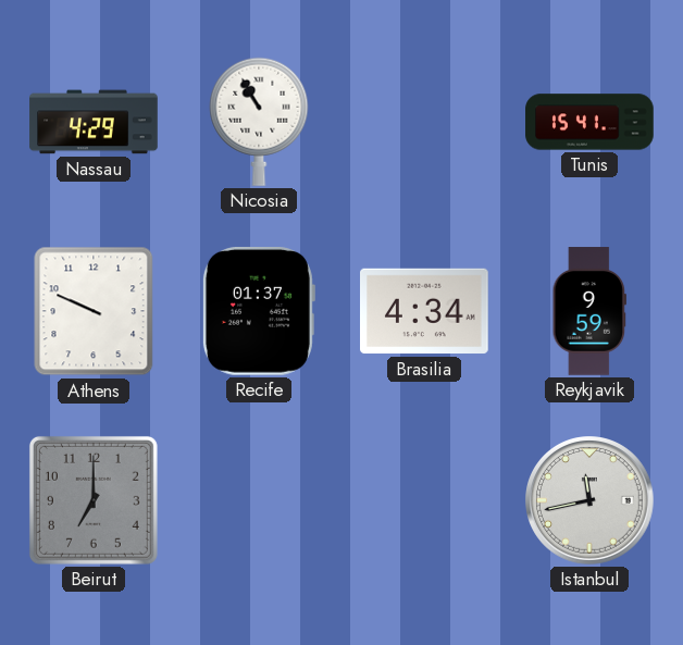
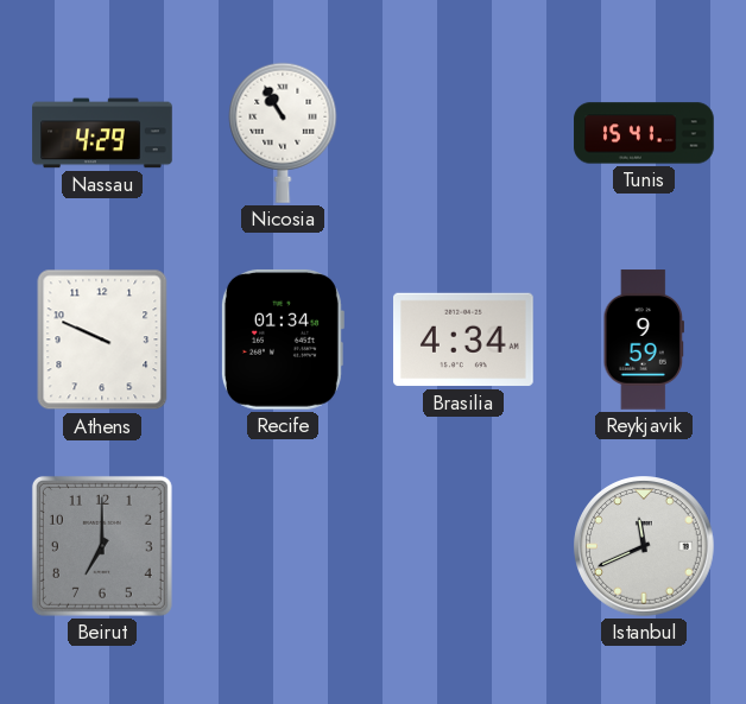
Recife: 01:37 -> 01:34 (282, 340)
Istanbul: 11:43 -> 11:41 (644, 546)
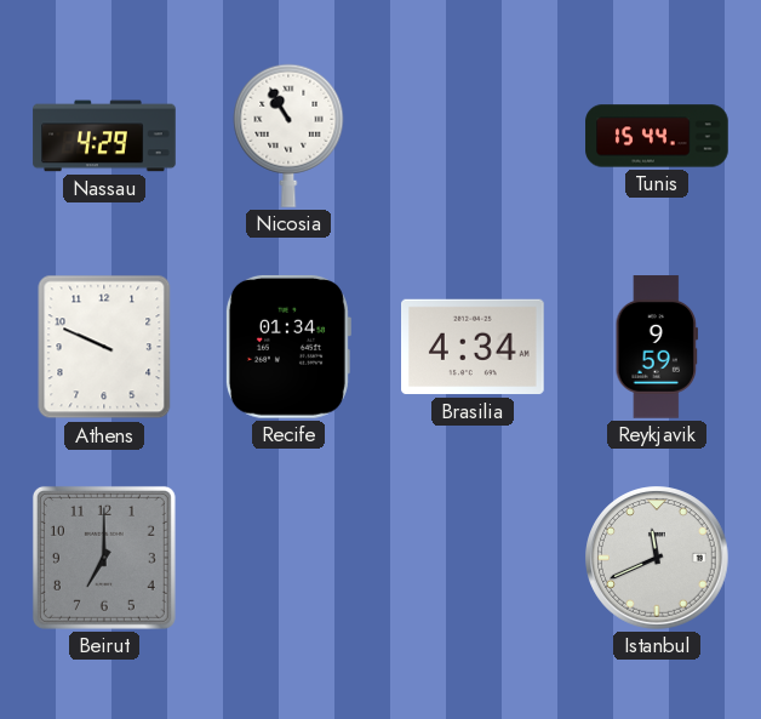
Tunis: 15:41 -> 15:44 (657, 136)
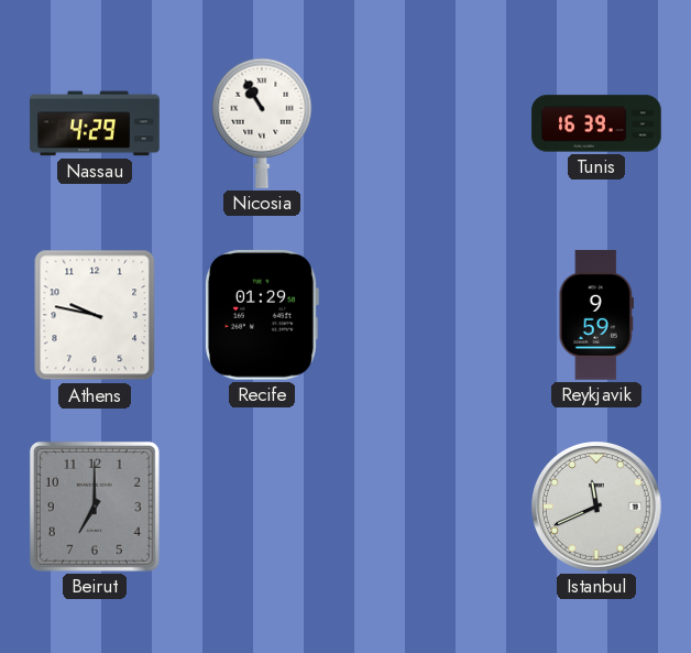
Tunis: 15:44 -> 16:39 (596, 123)
Athens: 9:49 -> 9:47 (95, 315)
Recife: 01:34 -> 01:29 (261, 315)
Brasilia: 4:34 -> none (474, 347)
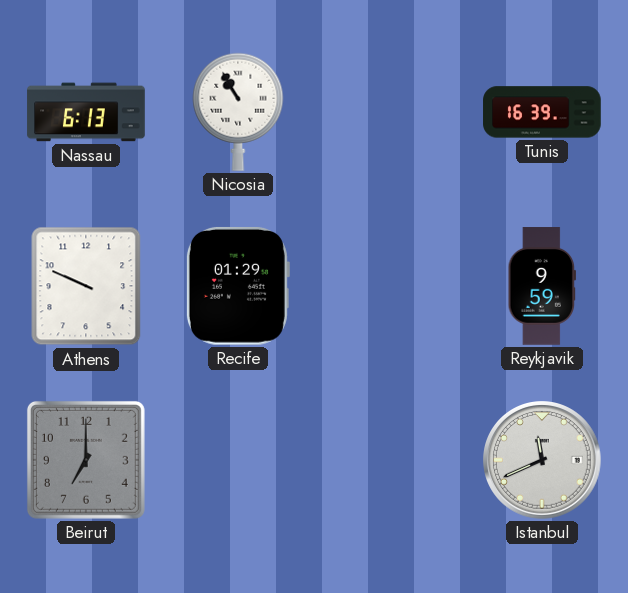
Nassau: 4:29 -> 6:13 (86, 112)
Athens: 9:47 -> 9:49 (86, 286)
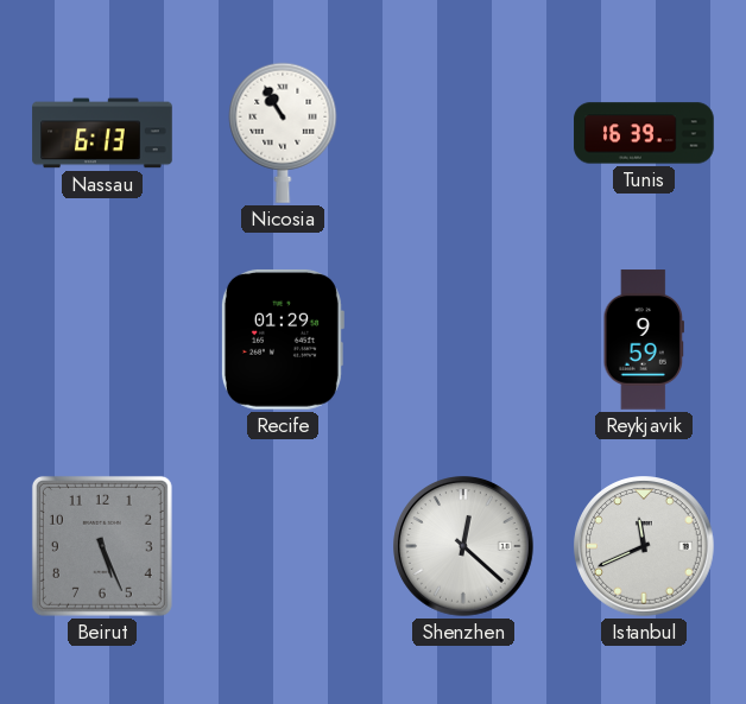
Athens: 9:49 -> none (86, 286)
Beirut: 7:00 -> 5:26 (102, 546)
Shenzhen: none -> 12:22 (463, 546)
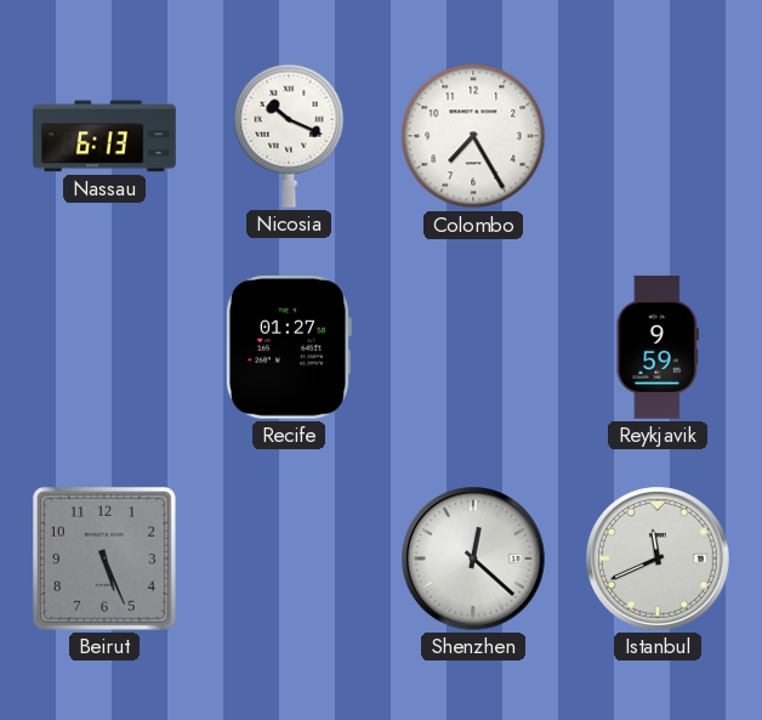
Nicosia: 10:55 -> 10:19 (289, 136)
Colombo: none -> 7:25 (473, 136)
Tunis: 16:39 -> none (644, 133)
Recife: 01:29 -> 01:27 (288, 347)
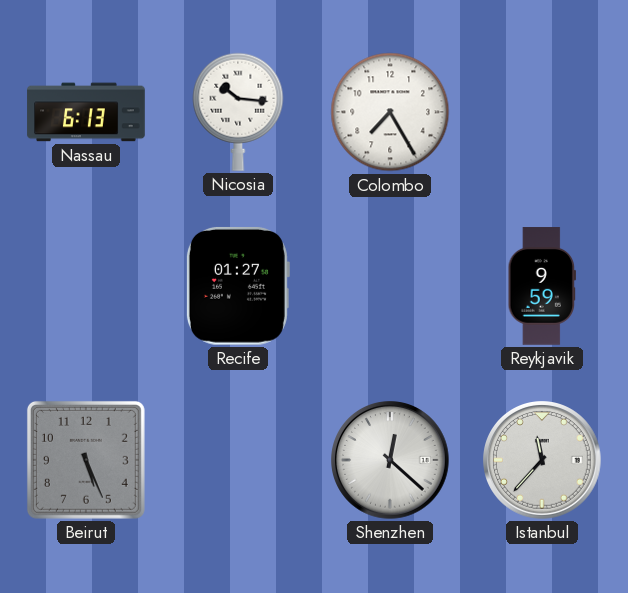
Nicosia: 10:19 -> 10:16 (238, 112)
Istanbul: 11:41 -> 11:37 (542, 460)
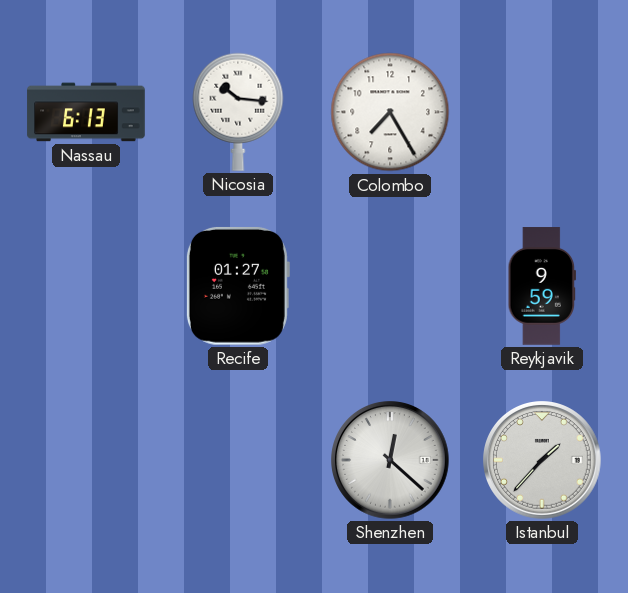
Beirut: 5:26 -> none (86, 460)
Istanbul: 11:37 -> 1:37 (542, 460)
